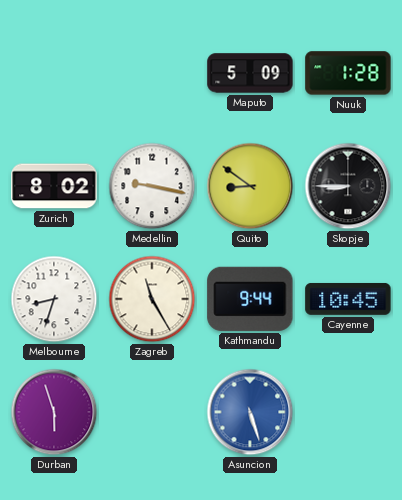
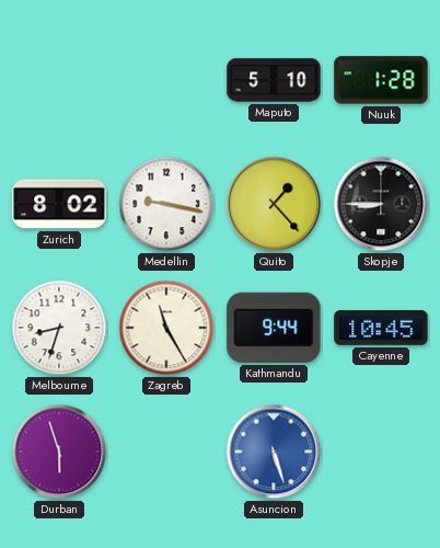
Maputo: 5:09 -> 5:10 (274, 80)
Quito: 8:51 -> 1:23 (274, 204)
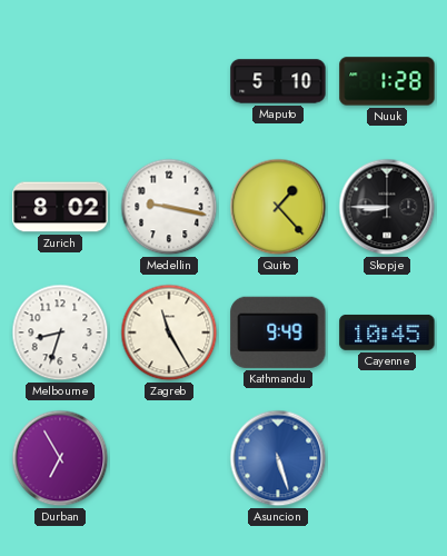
Kathmandu: 9:44 -> 9:49 (278, 332)
Durban: 5:57 -> 6:55 (60, 458)
